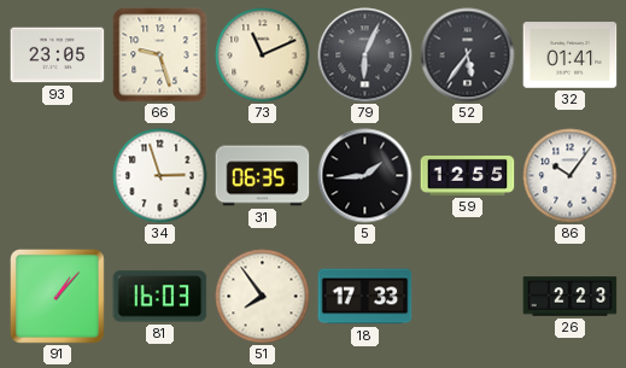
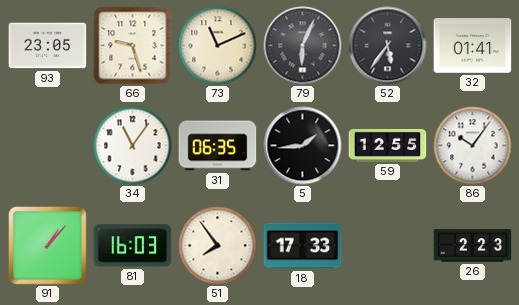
34: 2:57 -> 11:06 (133, 146)
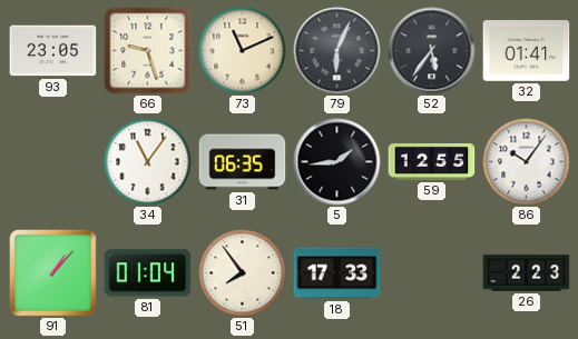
81: 16:03 -> 01:04 (148, 273)
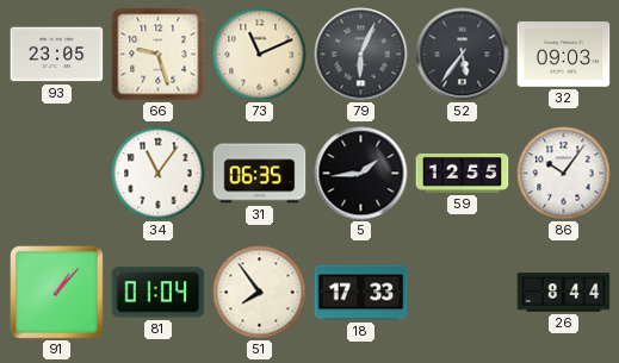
32: 01:41 -> 09:03 (564, 55)
26: 2:23 -> 8:44 (564, 293)
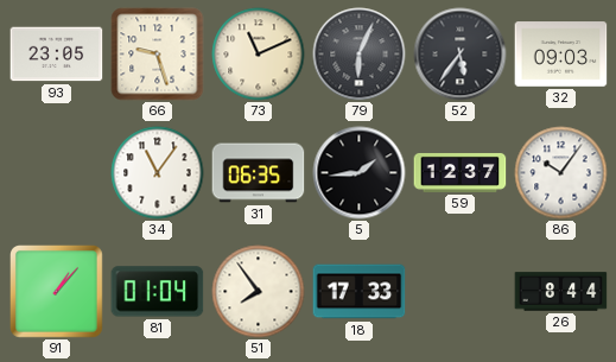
59: 12:55 -> 12:37 (461, 172)
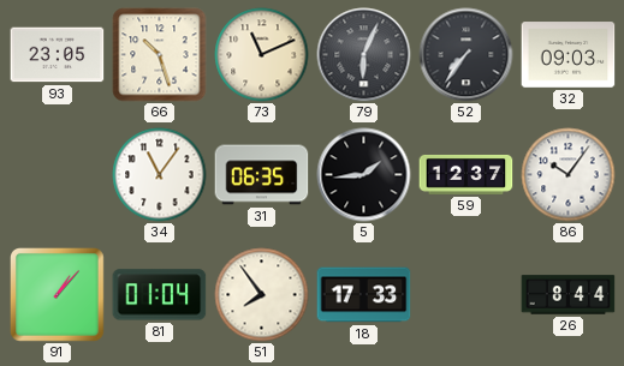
66: 9:27 -> 10:27 (160, 55)
52: 5:36 -> 7:36 (466, 55)
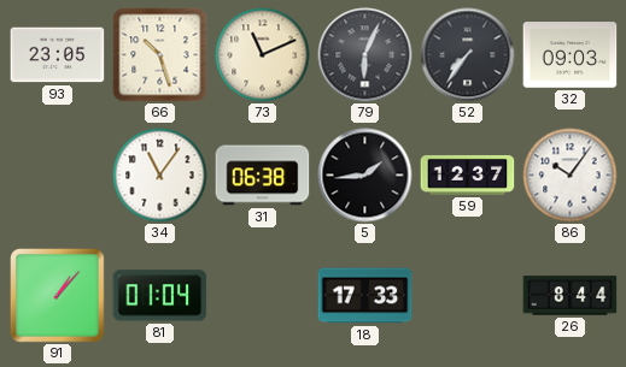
31: 06:35 -> 06:38 (263, 176)
51: 7:54 -> none (262, 295)
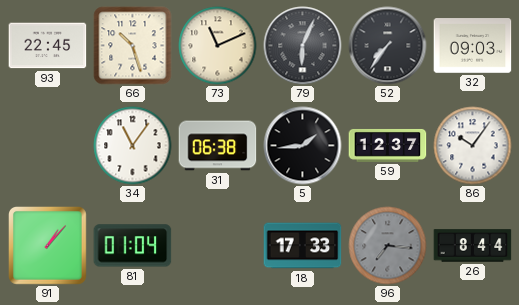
93: 23:05 -> 22:45 (48, 46)
96: none -> 7:16 (388, 246)
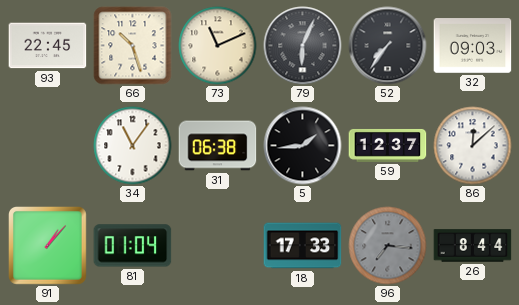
86: 10:06 -> 12:08 (473, 146)
